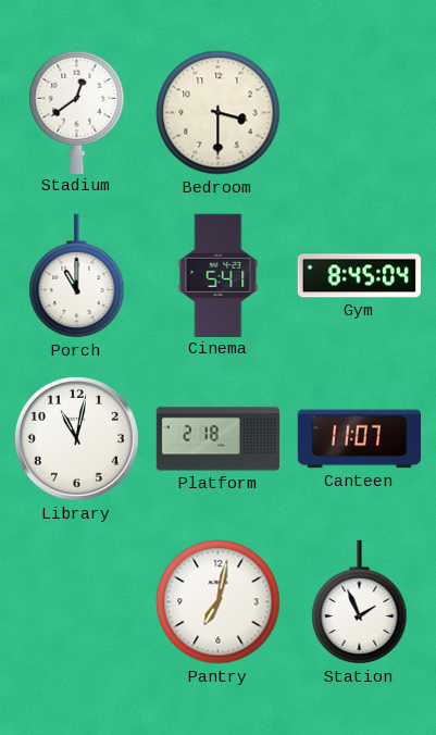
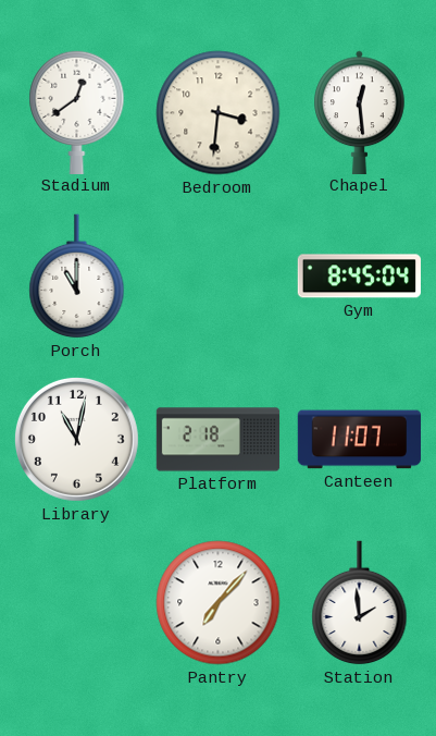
Bedroom: 3:30 -> 3:31 (219, 113)
Chapel: none -> 12:29 (360, 112)
Cinema: 5:41 -> none (219, 275)
Pantry: 7:02 -> 7:07 (219, 603)
Station: 1:56 -> 1:59 (360, 603)
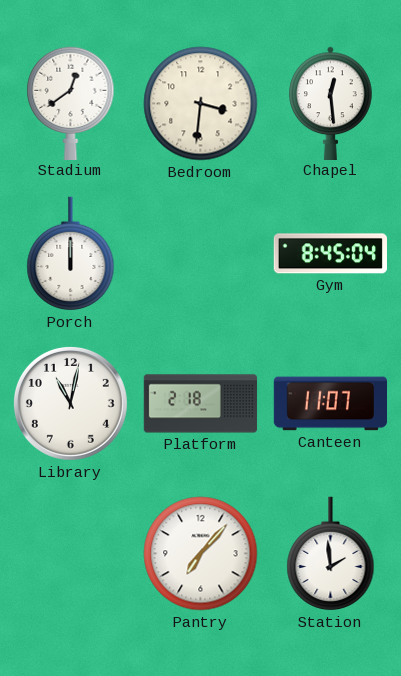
Porch: 11:00 -> 12:00 (71, 254)
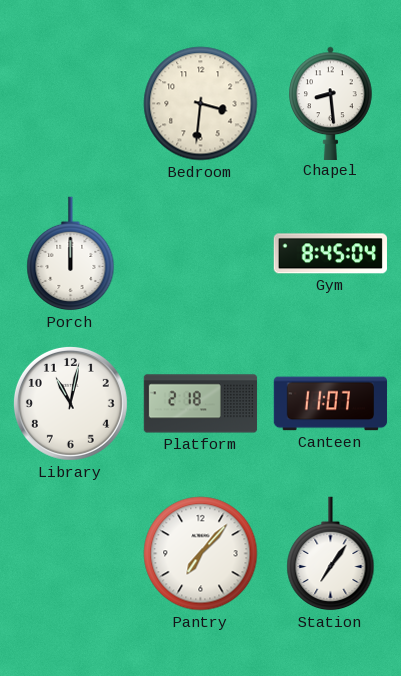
Stadium: 12:39 -> none (71, 103)
Chapel: 12:29 -> 8:29 (331, 103)
Station: 1:59 -> 7:06 (331, 554)
